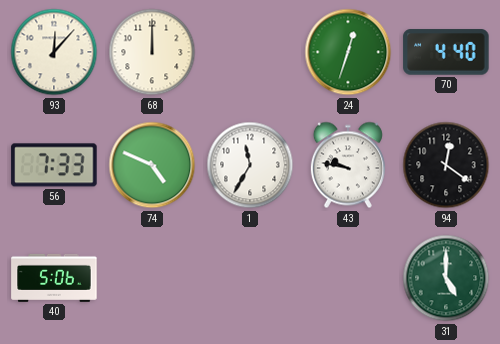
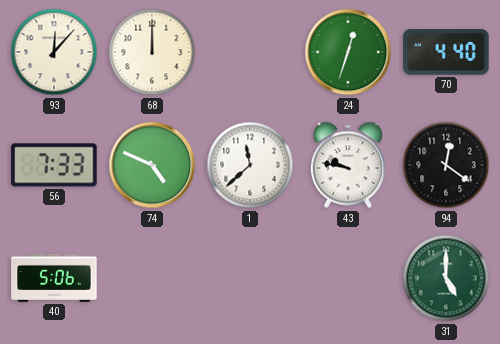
1: 11:35 -> 11:38 (250, 165)
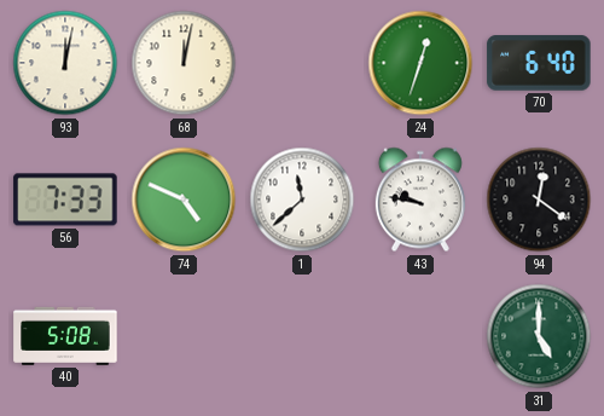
93: 12:07 -> 12:02 (65, 63)
68: 12:00 -> 12:02 (184, 63)
70: 4:40 -> 6:40 (539, 63)
40: 5:06 -> 5:08 (65, 336)
